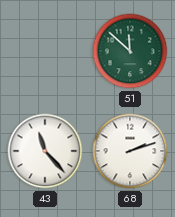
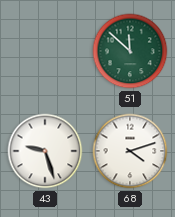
43: 11:23 -> 9:27 (45, 151)
68: 2:12 -> 4:12 (130, 151)
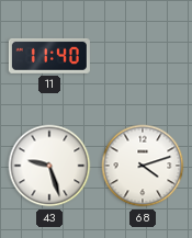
11: none -> 11:40 (49, 56)
51: 11:52 -> none (130, 51)
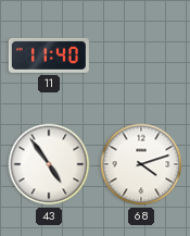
43: 9:27 -> 4:54 (49, 164)
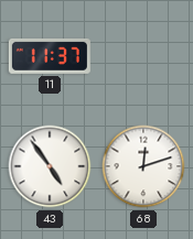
11: 11:40 -> 11:37 (50, 56)
68: 4:12 -> 12:12 (143, 166)
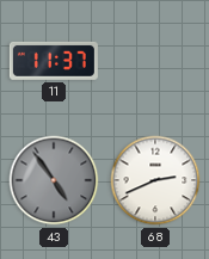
43 dial: white -> grey (54, 180)
68: 12:12 -> 2:41 (155, 180)
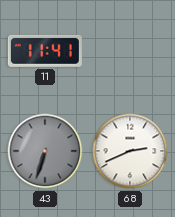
11: 11:37 -> 11:41 (45, 51)
43: 4:54 -> 6:33 (45, 151)
